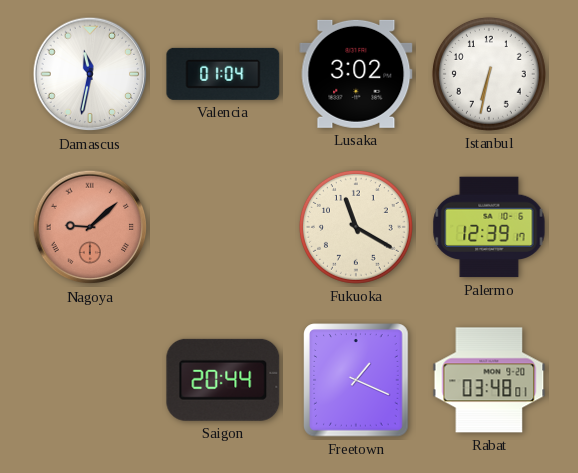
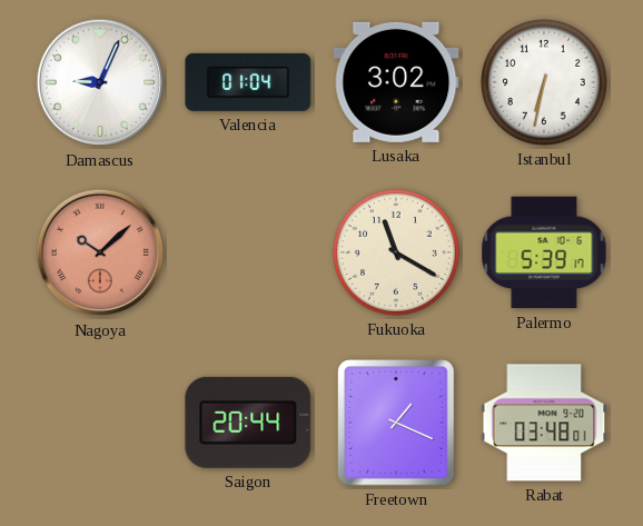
Damascus: 11:32 -> 9:04 (100, 82)
Nagoya: 9:08 -> 10:08 (100, 252)
Palermo: 12:39 -> 5:39 (544, 252)
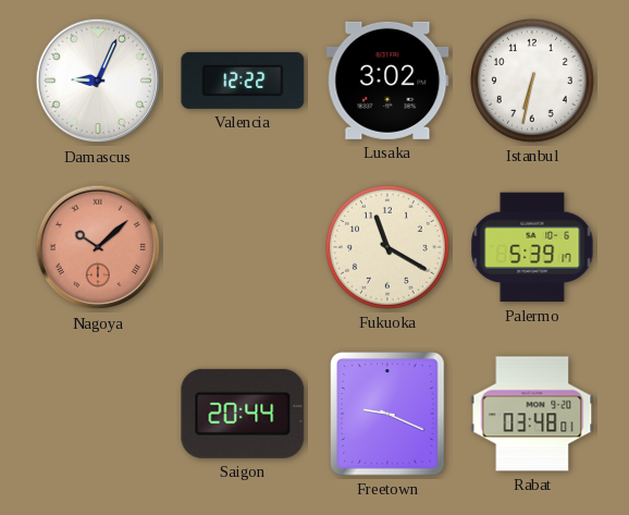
Valencia: 01:04 -> 12:22 (243, 81)
Freetown: 1:19 -> 9:19 (387, 414)
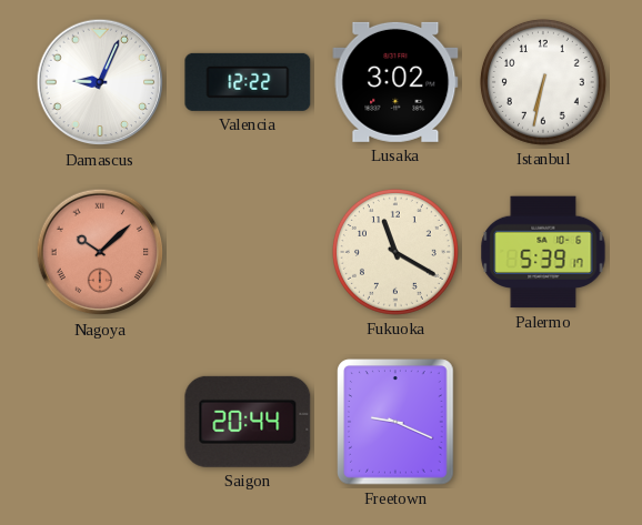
Rabat: 03:48 -> none (532, 414)
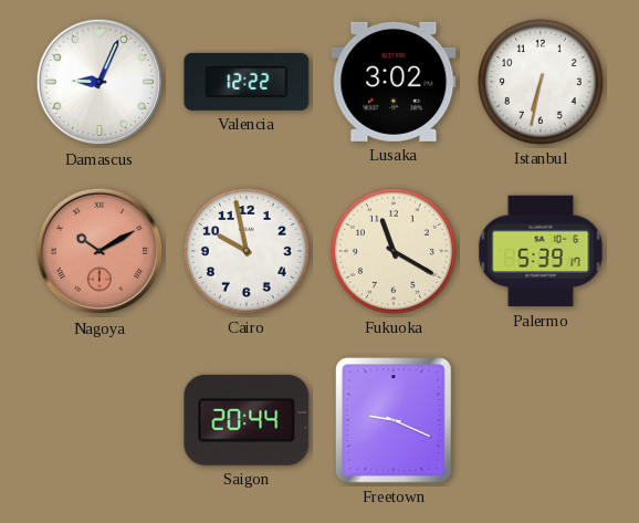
Nagoya: 10:08 -> 10:10 (99, 251)
Cairo: none -> 9:58 (247, 251)
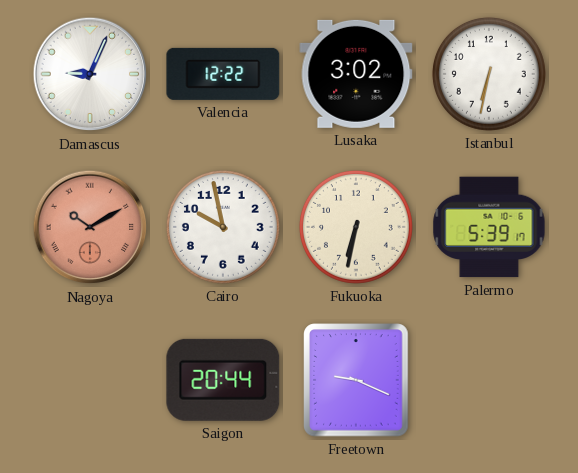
Fukuoka: 11:20 -> 6:32 (356, 227)
